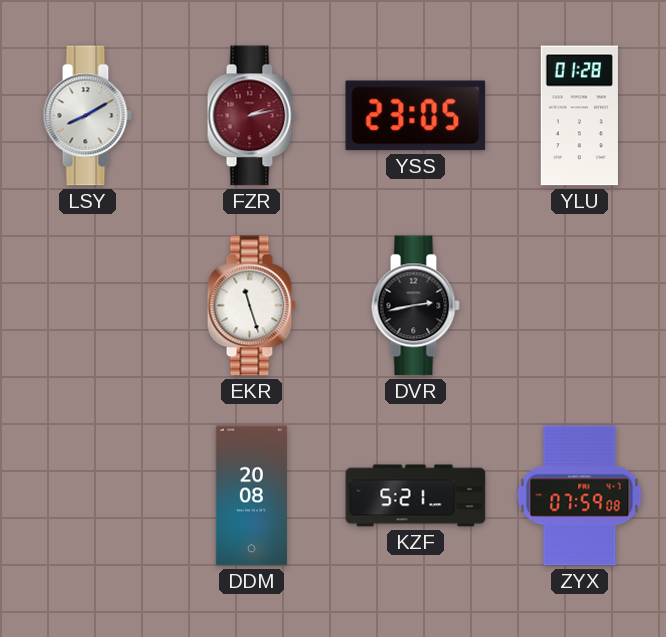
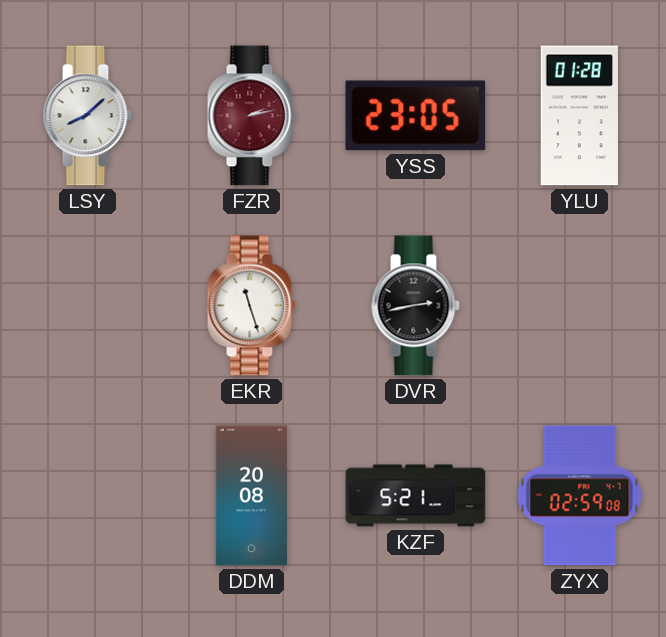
LSY: 8:10 -> 8:08 (87, 116)
ZYX: 07:59 -> 02:59 (580, 496)
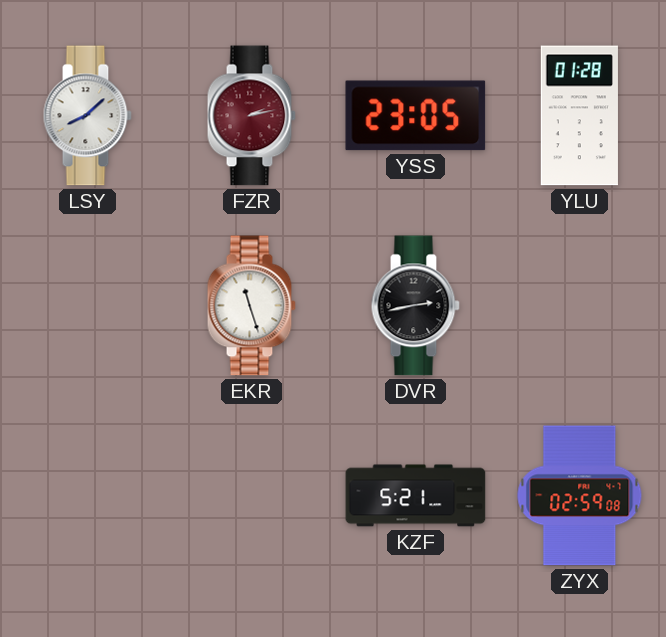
DDM: 20:08 -> none (251, 496)
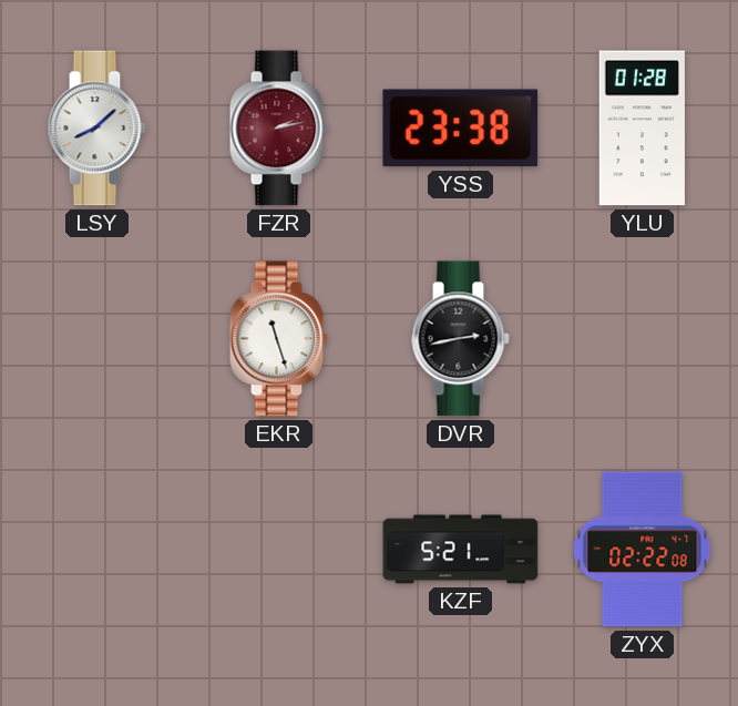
YSS: 23:05 -> 23:38 (461, 129)
ZYX: 02:59 -> 02:22 (643, 550)
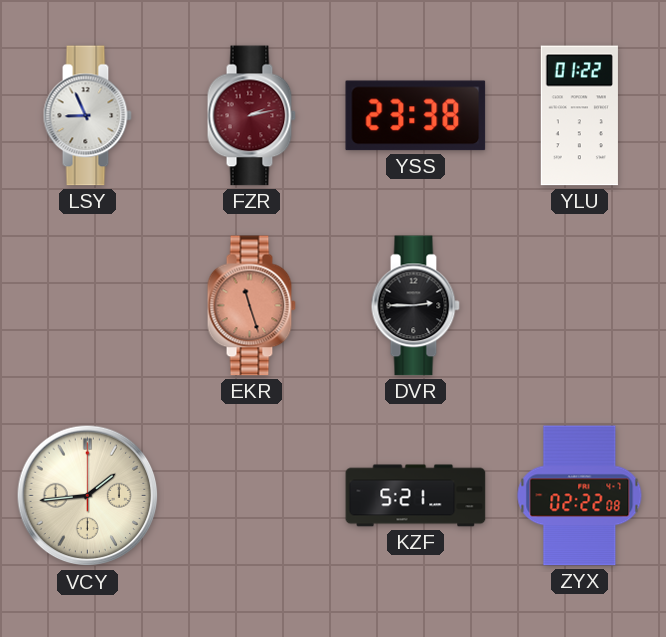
LSY: 8:08 -> 8:56 (87, 116)
YLU: 01:28 -> 01:22 (579, 116)
EKR dial: white -> salmon (251, 306)
DVR: 2:43 -> 2:45 (415, 306)
VCY: none -> 1:44 (88, 496)
